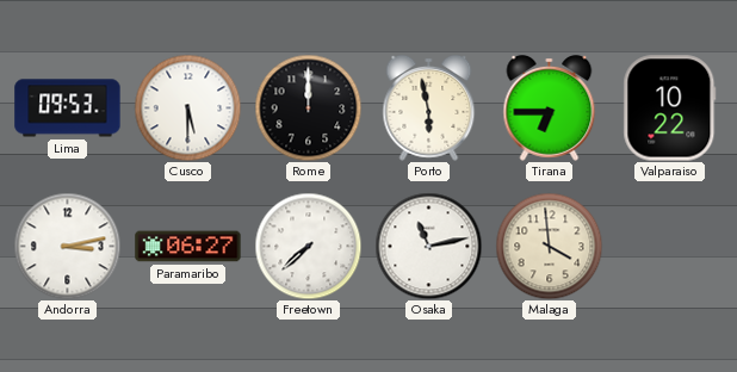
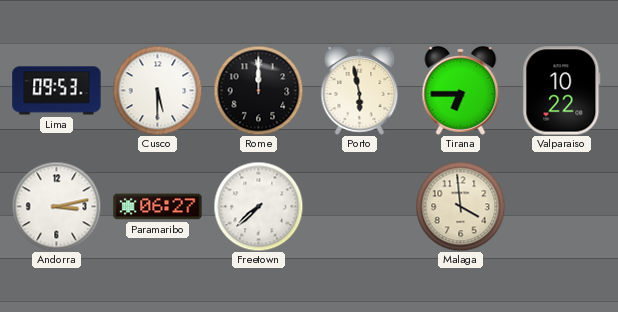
Osaka: 11:13 -> none (428, 246)
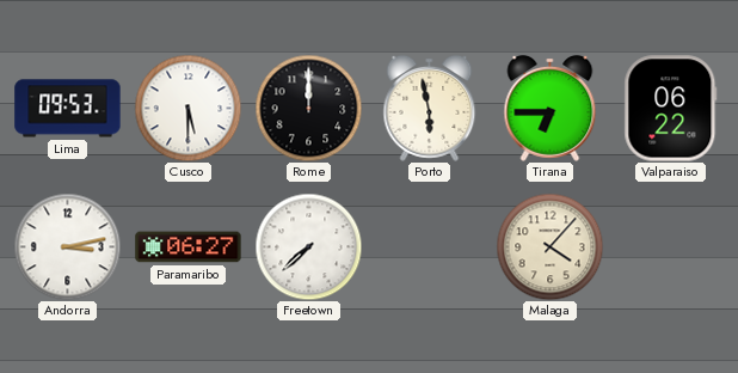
Valparaiso: 10:22 -> 06:22 (671, 109)
Malaga: 3:59 -> 4:07 (549, 246)
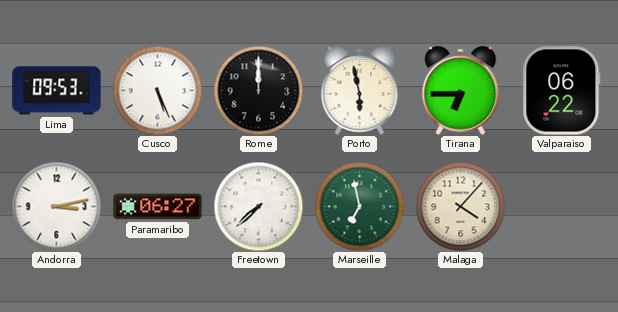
Cusco: 5:30 -> 5:26 (157, 90)
Marseille: none -> 6:58 (359, 206)
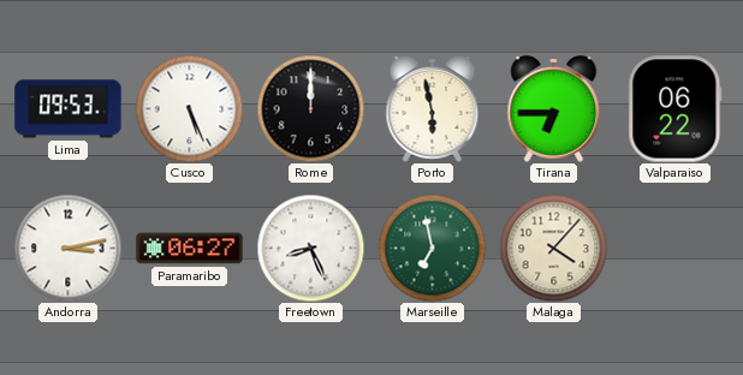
Freetown: 7:38 -> 8:26 (310, 248)
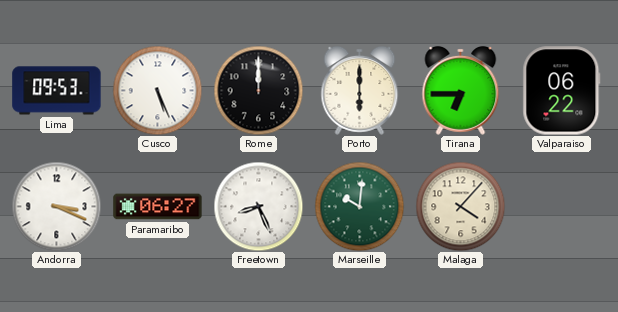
Porto: 5:58 -> 6:00 (360, 90)
Andorra: 3:13 -> 3:19 (56, 206)
Marseille: 6:58 -> 10:01 (359, 206)
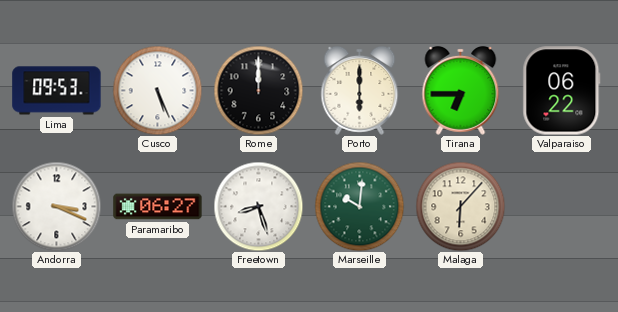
Freetown: 8:26 -> 8:27 (258, 206)
Malaga: 4:07 -> 6:07 (460, 206)
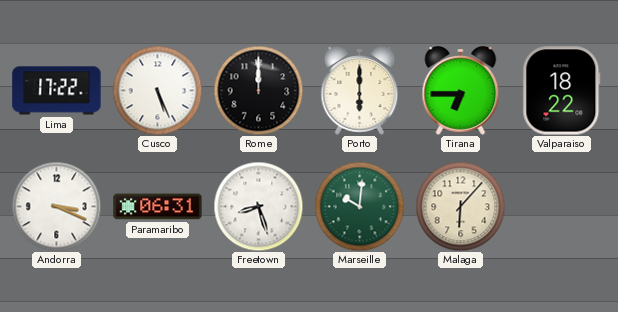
Lima: 09:53 -> 17:22 (57, 91)
Valparaiso: 06:22 -> 18:22 (562, 91)
Paramaribo: 06:27 -> 06:31 (158, 207)
